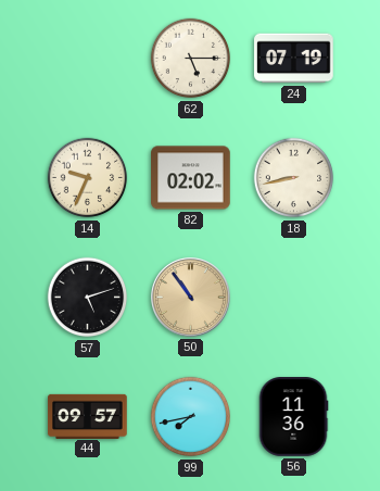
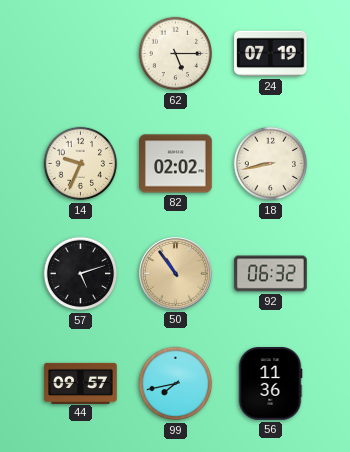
92: none -> 06:32 (271, 274)
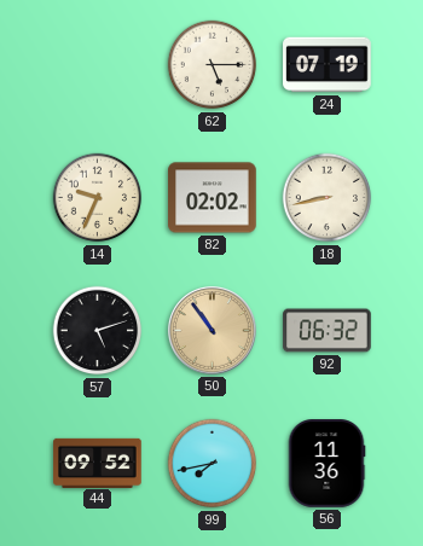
44: 09:57 -> 09:52 (98, 463)
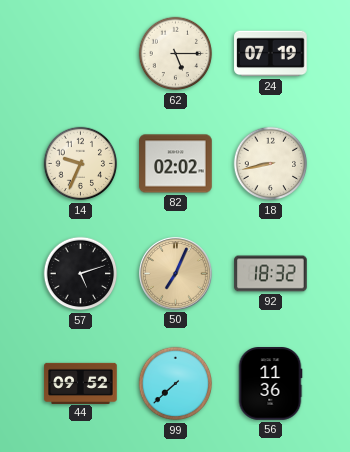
50: 10:54 -> 7:04 (175, 273)
92: 06:32 -> 18:32 (271, 274)
99: 7:43 -> 7:38 (176, 384)
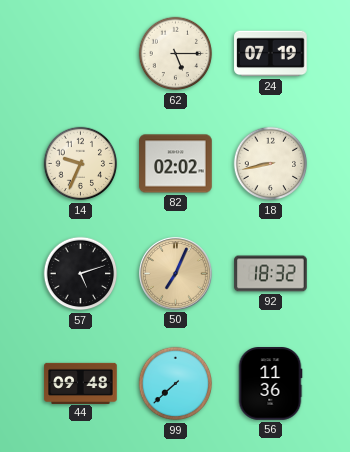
44: 09:52 -> 09:48 (81, 383)
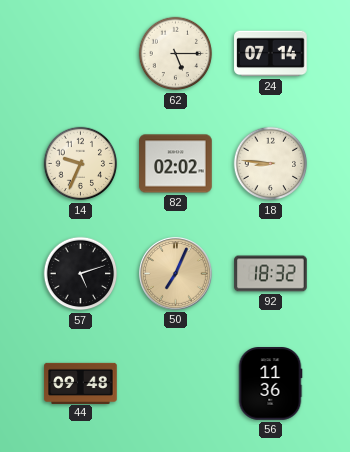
24: 07:19 -> 07:14 (271, 54)
18: 8:43 -> 8:46 (271, 164)
99: 7:38 -> none (176, 384)
